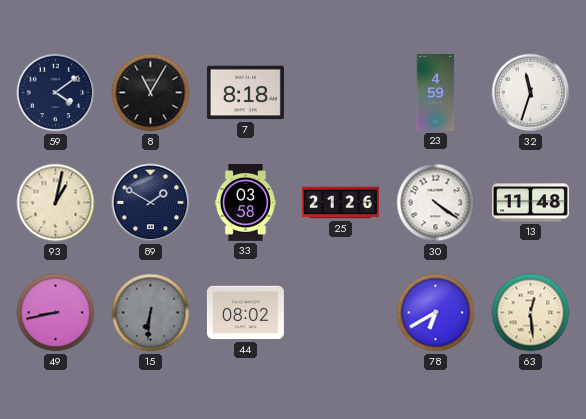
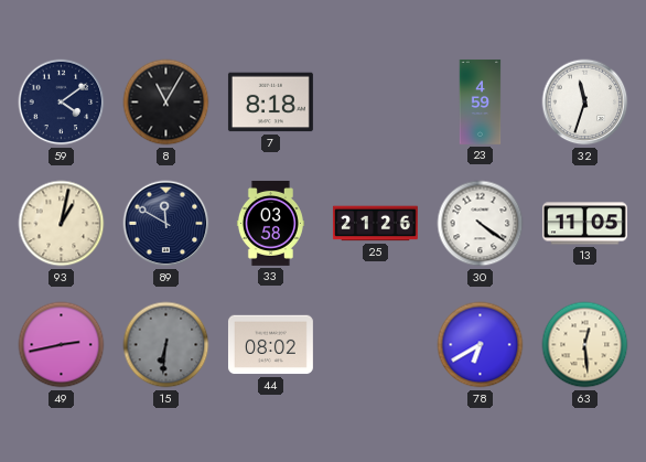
89: 1:50 -> 11:50 (166, 224)
13: 11:48 -> 11:05 (584, 224)
49: 8:43 -> 2:43 (62, 345)
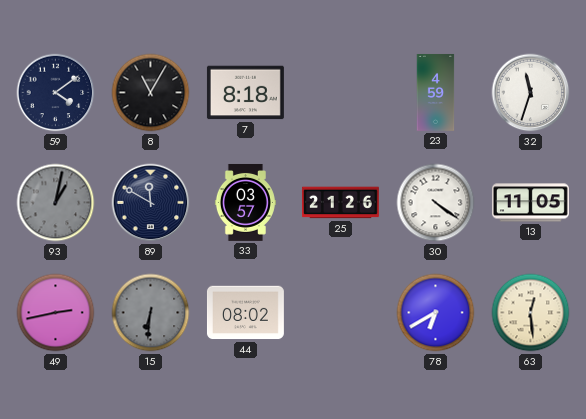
93 dial: cream -> grey (56, 203)
33: 03:58 -> 03:57 (245, 202)
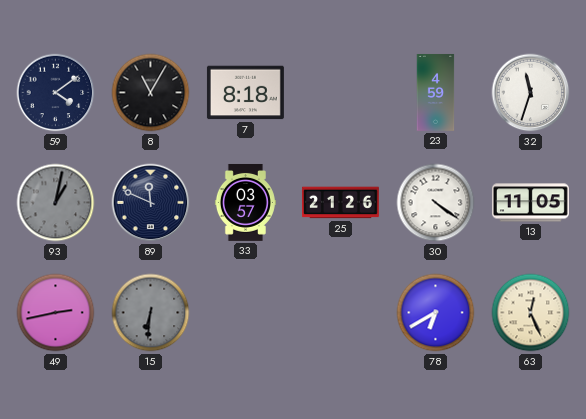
89: 11:50 -> 11:49 (151, 203)
44: 08:02 -> none (245, 313)
63: 12:29 -> 12:26 (531, 313)
